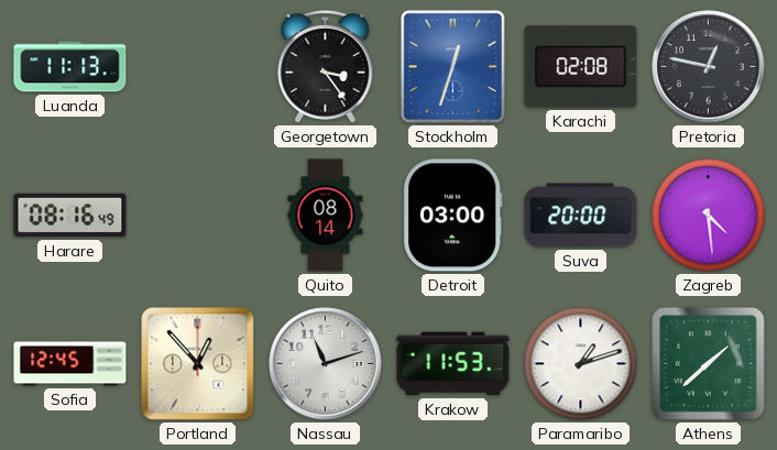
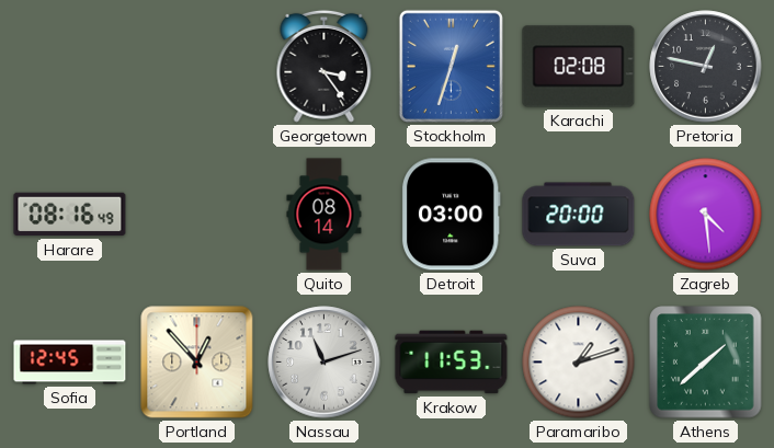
Luanda: 11:13 -> none (70, 67)
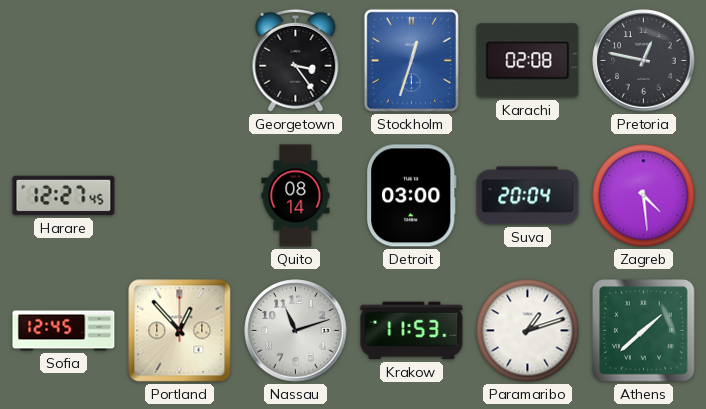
Harare: 08:16 -> 12:27 (64, 196)
Suva: 20:00 -> 20:04 (528, 196)
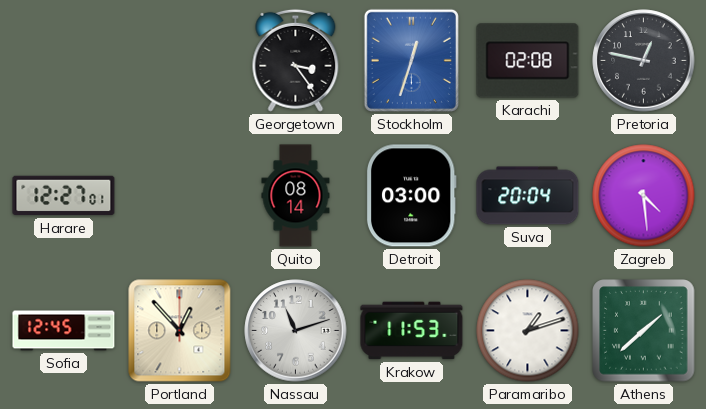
Harare: 12:27:45 -> 12:27:01 (64, 196)
